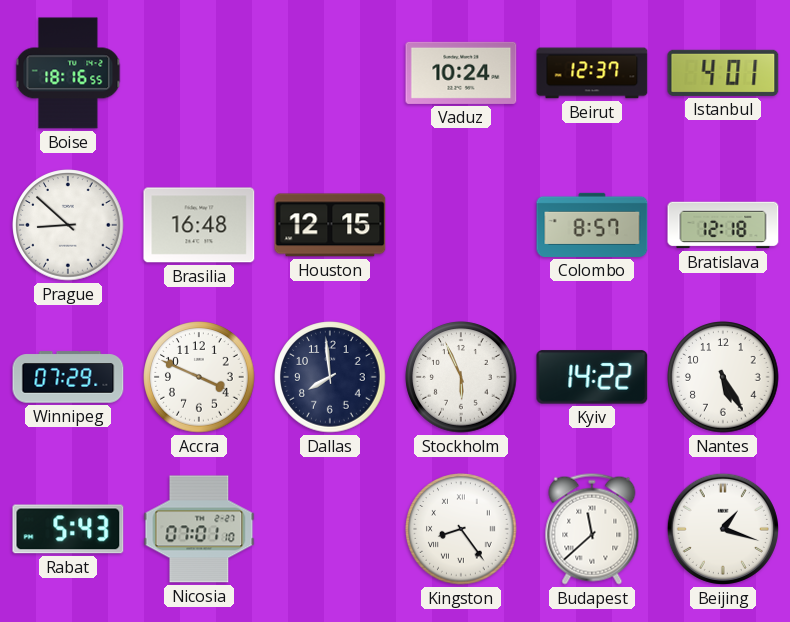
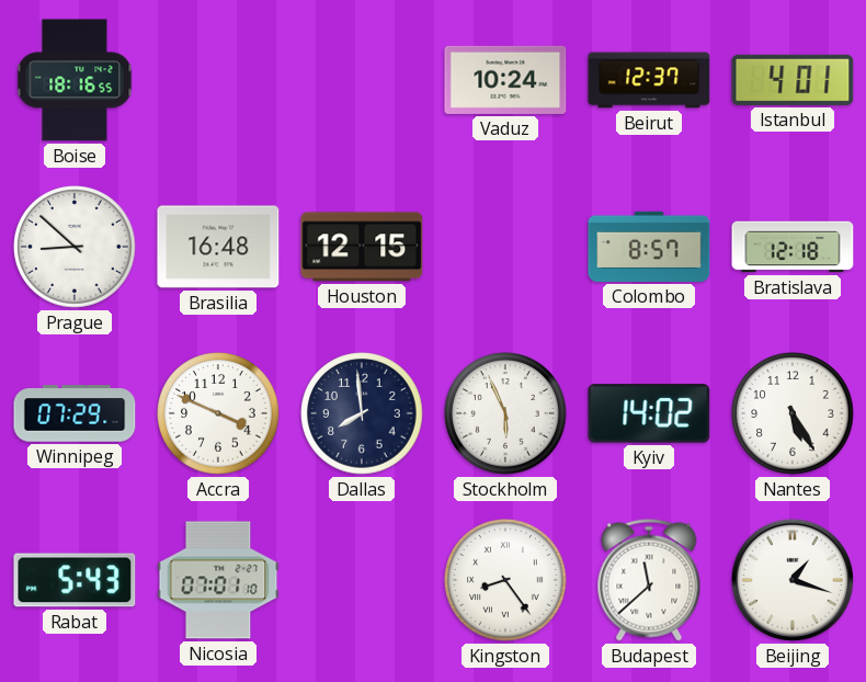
Kyiv: 14:22 -> 14:02 (649, 413)
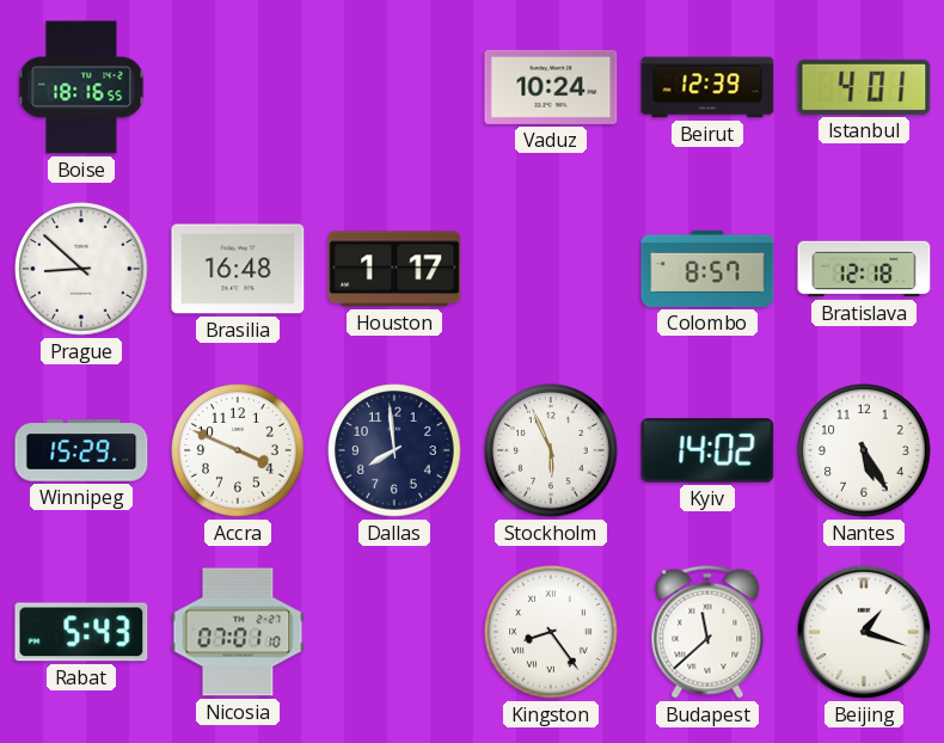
Beirut: 12:37 -> 12:39 (707, 87)
Houston: 12:15 -> 1:17 (394, 269)
Winnipeg: 07:29 -> 15:29 (81, 450)
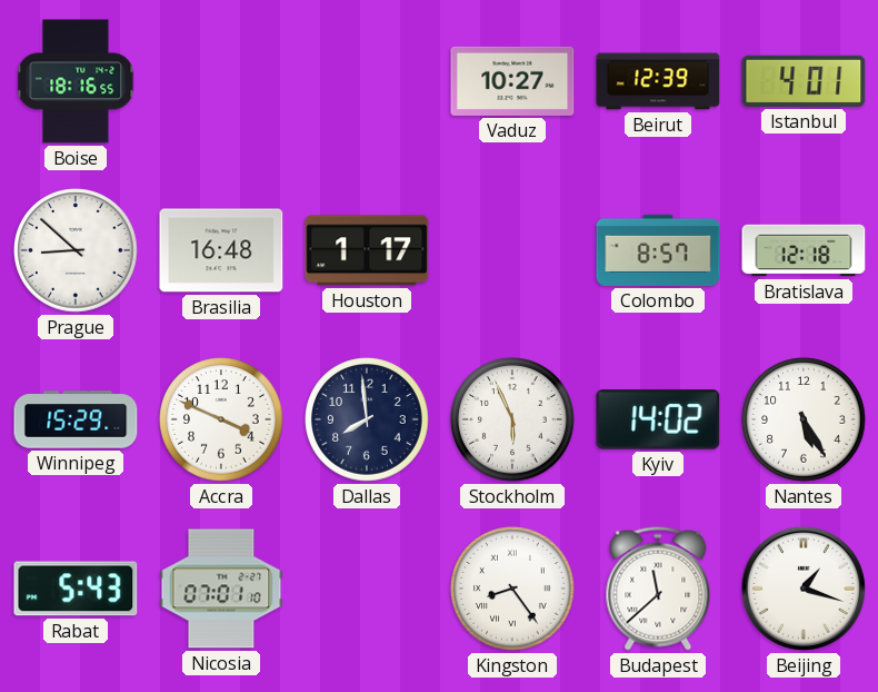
Vaduz: 10:24 -> 10:27 (512, 81)
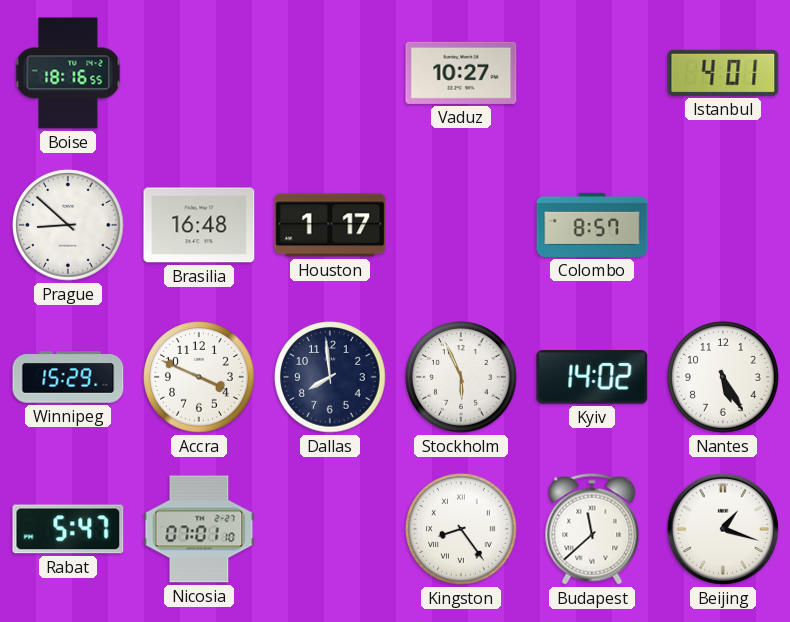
Beirut: 12:39 -> none (658, 81)
Bratislava: 12:18 -> none (804, 250)
Rabat: 5:43 -> 5:47 (68, 529)
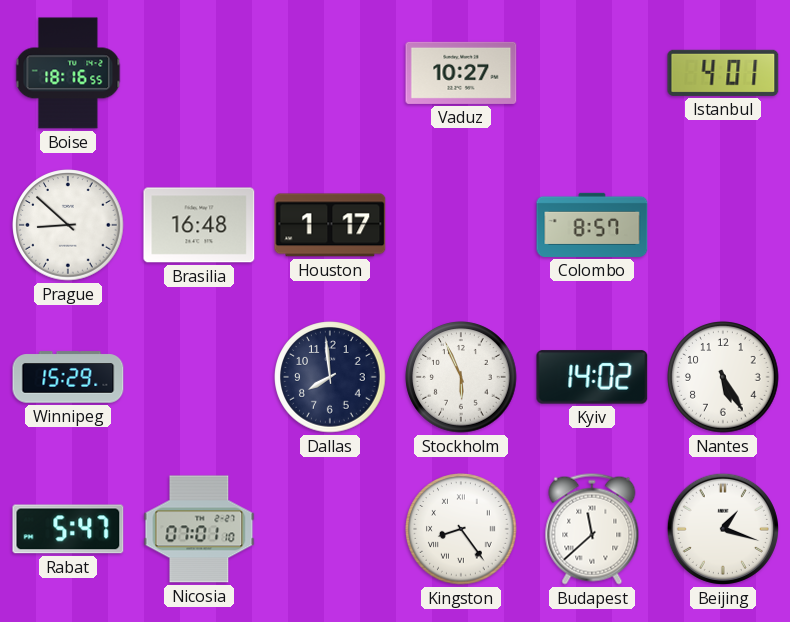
Accra: 3:49 -> none (199, 377)
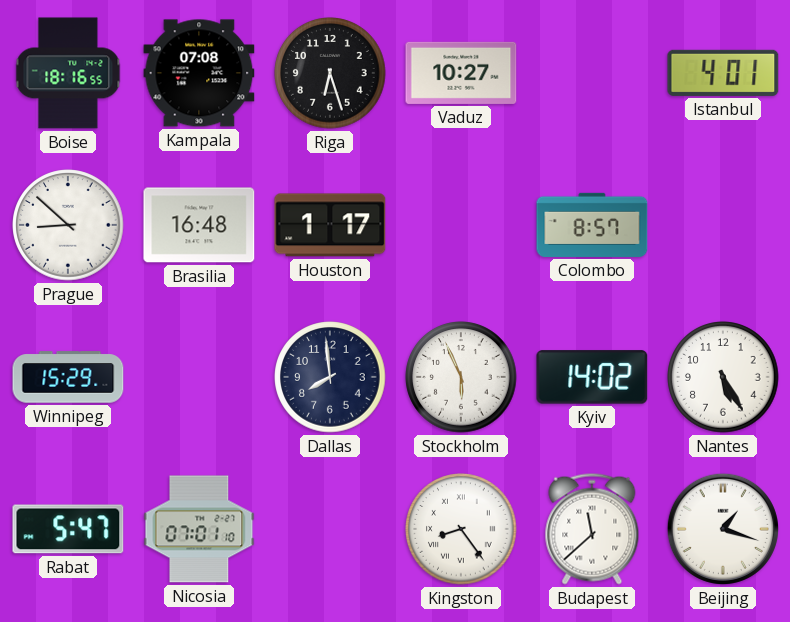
Kampala: none -> 07:08 (199, 73)
Riga: none -> 6:27 (330, 73)
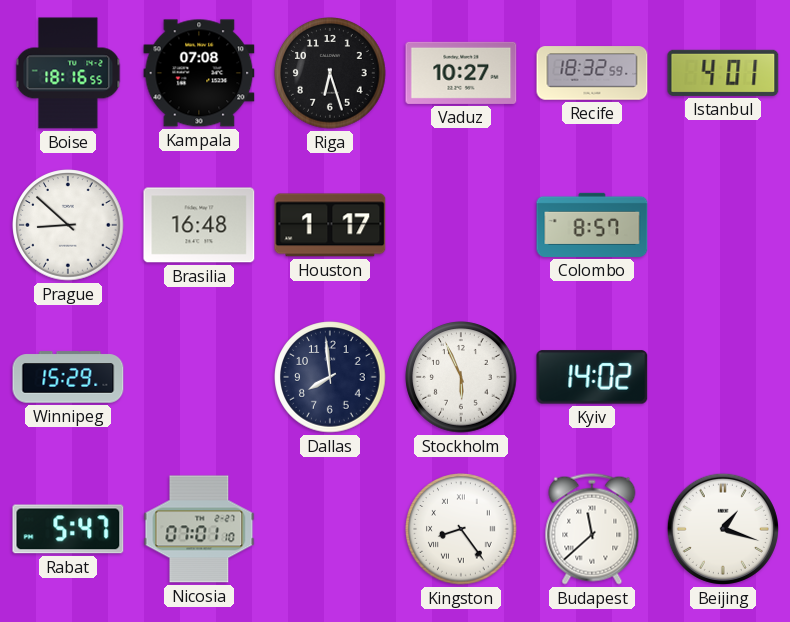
Recife: none -> 18:32 (592, 73)
Nantes: 5:25 -> none (723, 377)
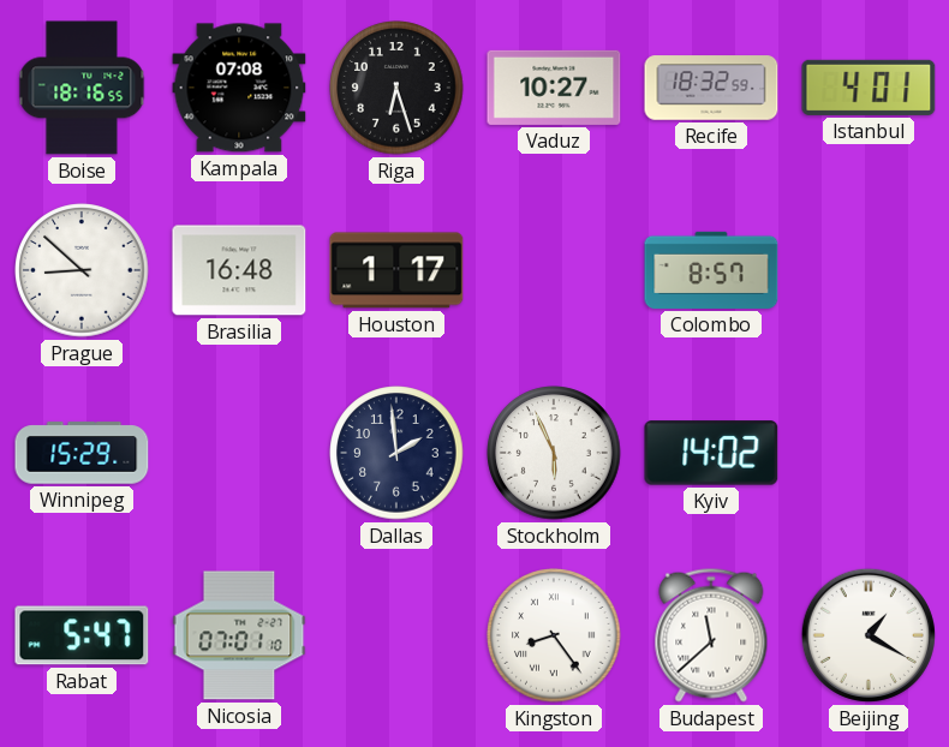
Dallas: 7:59 -> 1:59 (396, 453)
Beijing: 1:18 -> 1:20 (869, 635)
